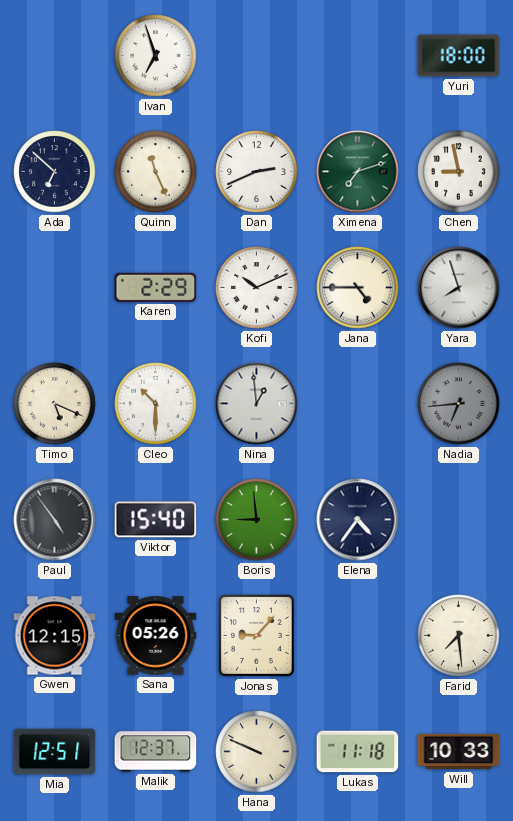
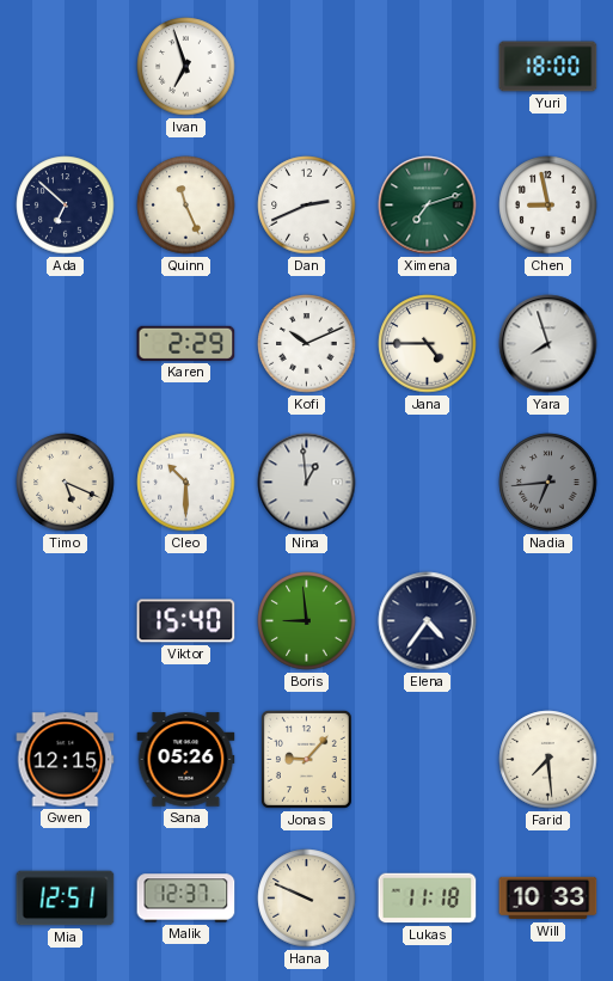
Paul: 4:54 -> none (55, 520)
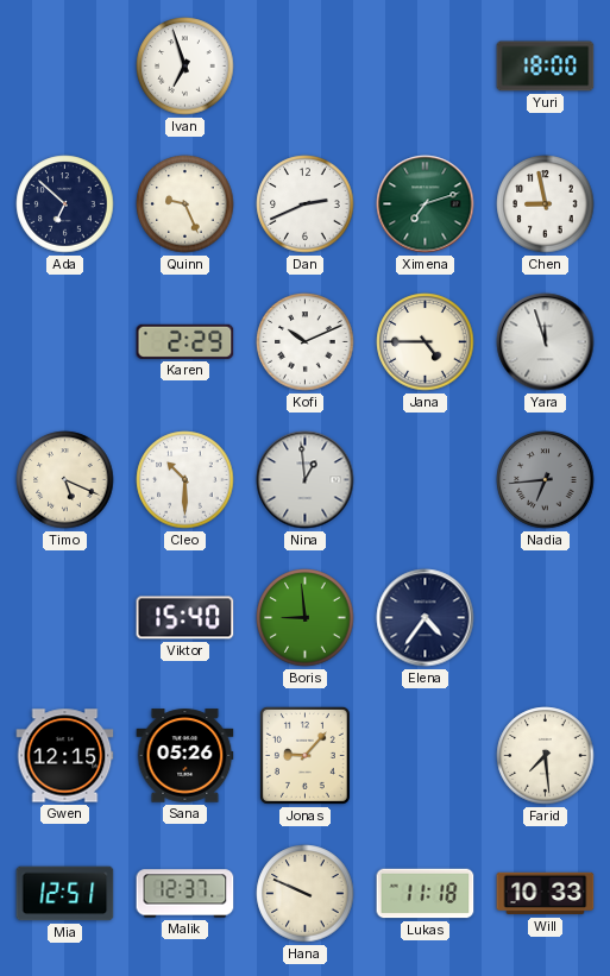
Quinn: 11:26 -> 9:26 (185, 204)
Yara: 7:57 -> 11:57 (546, 342)
